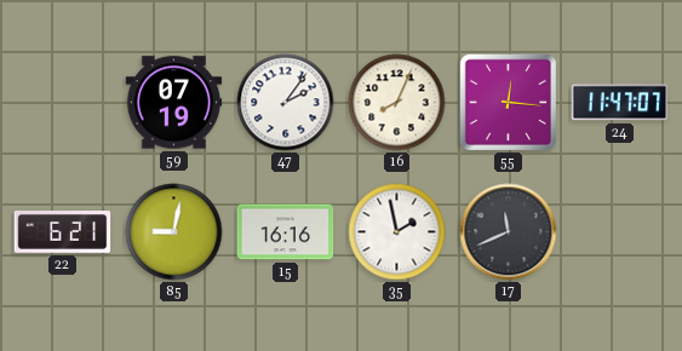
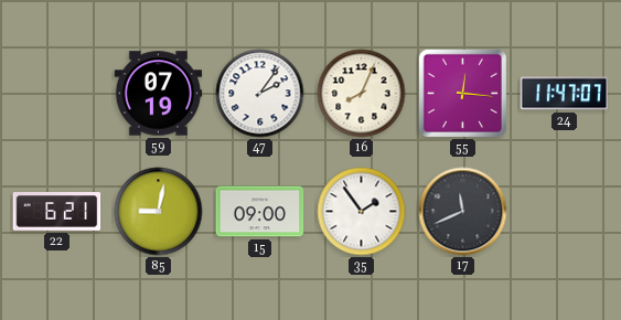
15: 16:16 -> 09:00 (260, 212)
35: 1:58 -> 1:54 (362, 212)
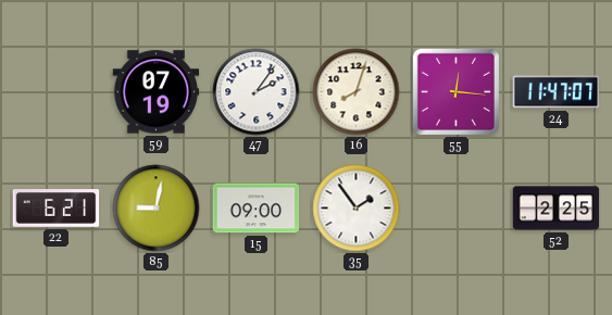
16: 8:04 -> 8:03 (357, 92)
17: 11:41 -> none (463, 212)
52: none -> 2:25 (557, 209)
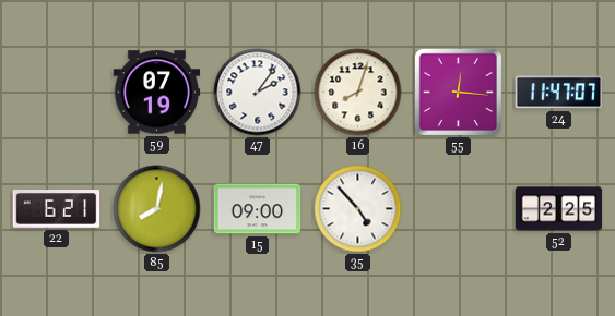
85: 9:02 -> 8:02 (157, 209)
35: 1:54 -> 4:53 (358, 209)
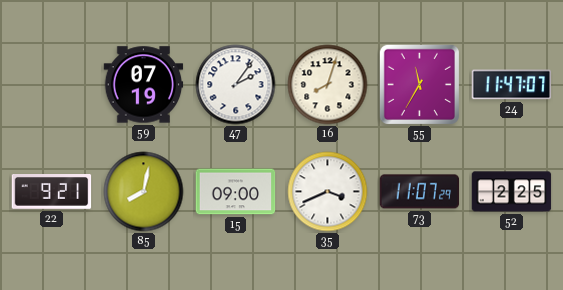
55: 12:16 -> 11:35 (419, 84)
22: 6:21 -> 9:21 (52, 192)
35: 4:53 -> 3:41 (328, 192)
73: none -> 11:07 (420, 192)
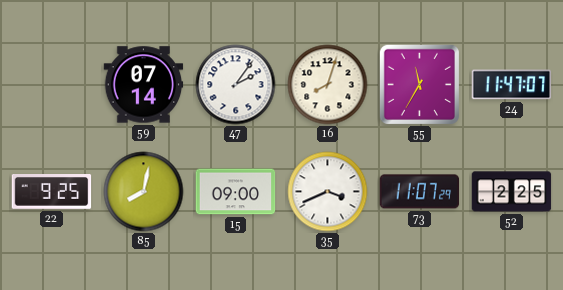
59: 07:19 -> 07:14 (144, 85)
22: 9:21 -> 9:25 (52, 192)
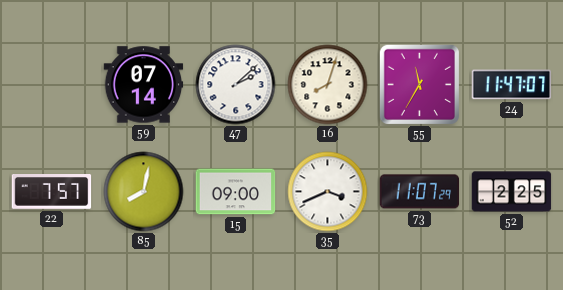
47: 2:06 -> 2:08 (236, 85)
22: 9:25 -> 7:57 (52, 192)
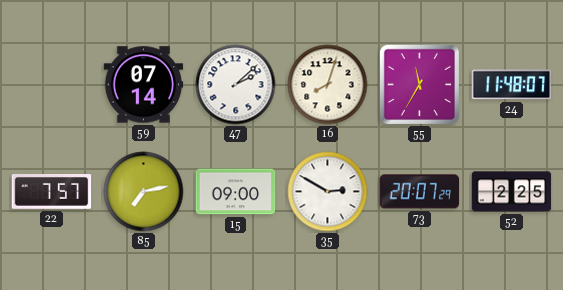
24: 11:47 -> 11:48 (512, 85)
85: 8:02 -> 7:13 (144, 192)
35: 3:41 -> 2:50 (328, 192)
73: 11:07 -> 20:07 (420, 192)
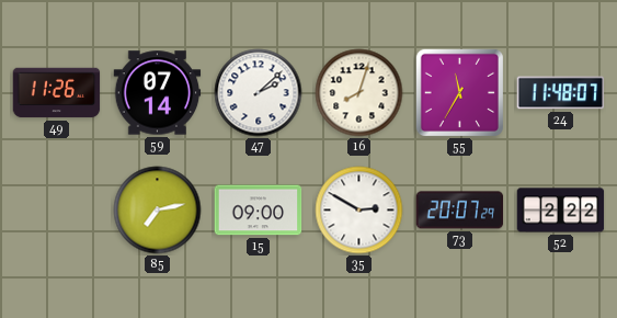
49: none -> 11:26 (57, 93)
22: 7:57 -> none (52, 192)
52: 2:25 -> 2:22 (561, 211)
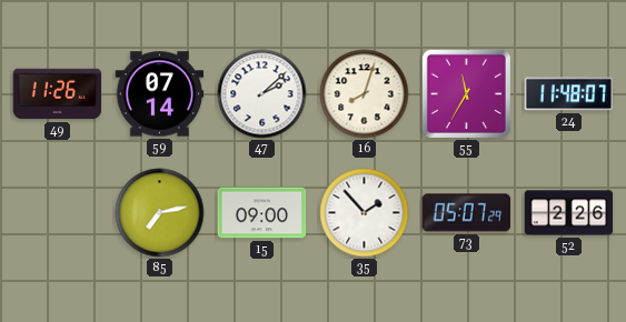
35: 2:50 -> 1:53 (365, 213)
73: 20:07 -> 05:07 (467, 213)
52: 2:22 -> 2:26 (569, 213)
